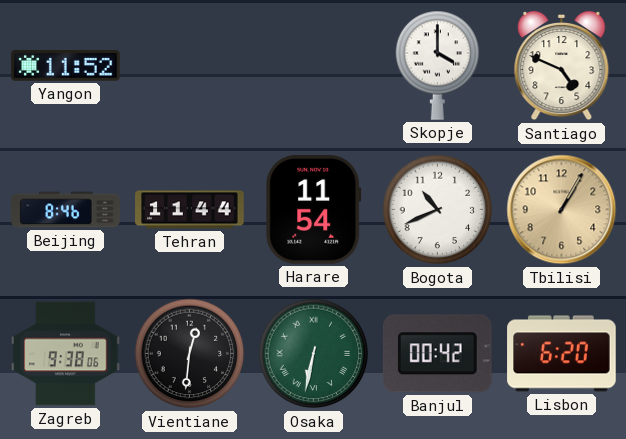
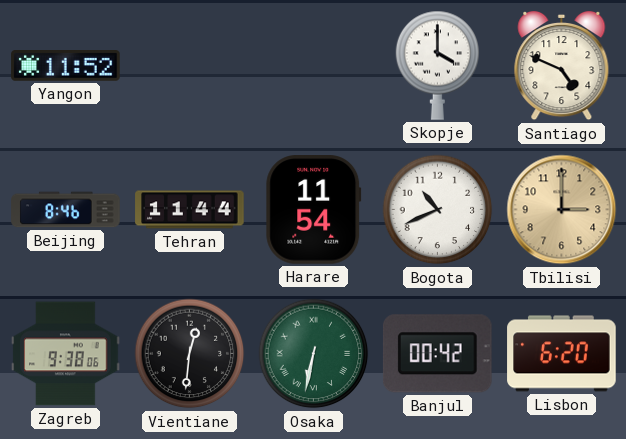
Tbilisi: 1:05 -> 3:00 (562, 210)
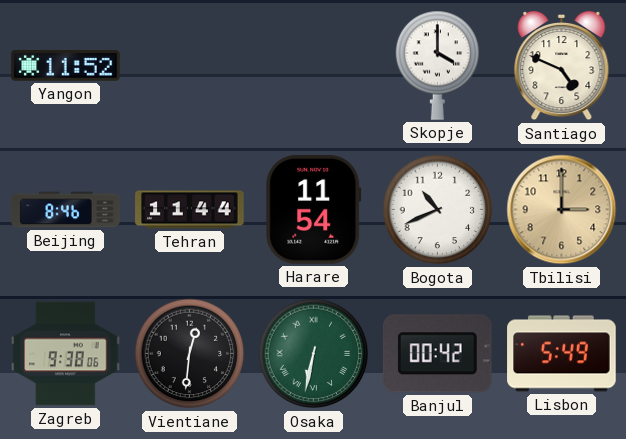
Lisbon: 6:20 -> 5:49 (562, 354)
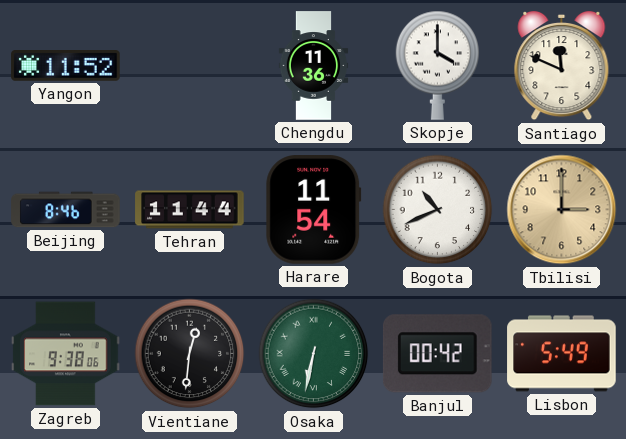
Chengdu: none -> 11:36 (314, 66)
Santiago: 4:49 -> 11:49 (562, 66)
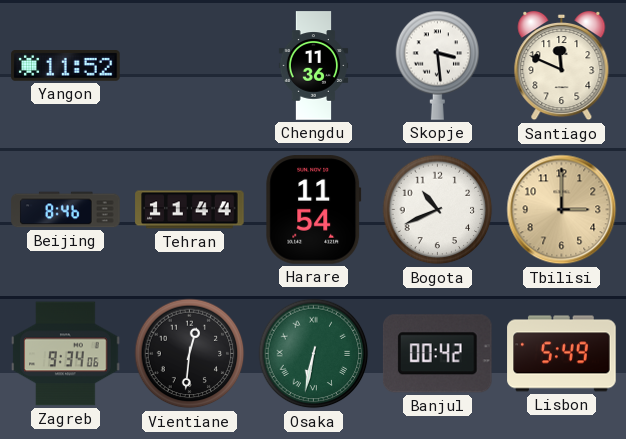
Skopje: 4:00 -> 3:29 (438, 65)
Zagreb: 9:38 -> 9:34 (66, 354)
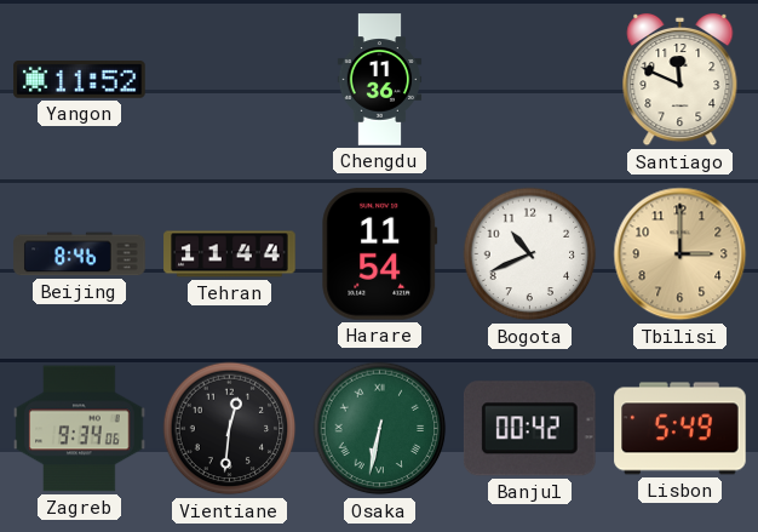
Skopje: 3:29 -> none (438, 65)
